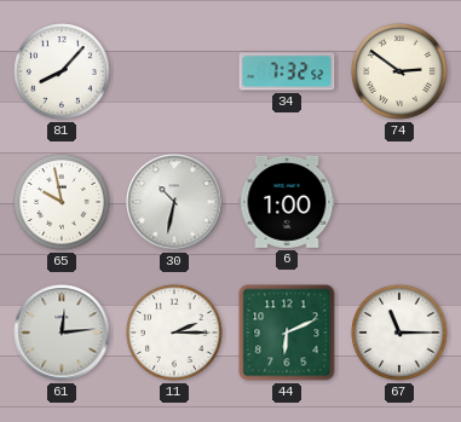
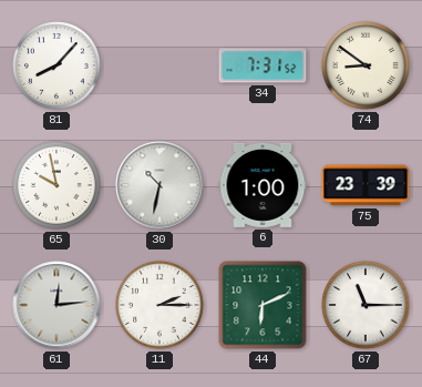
34: 7:32 -> 7:31 (263, 65)
74: 2:51 -> 8:51 (366, 65)
75: none -> 23:39 (366, 185)
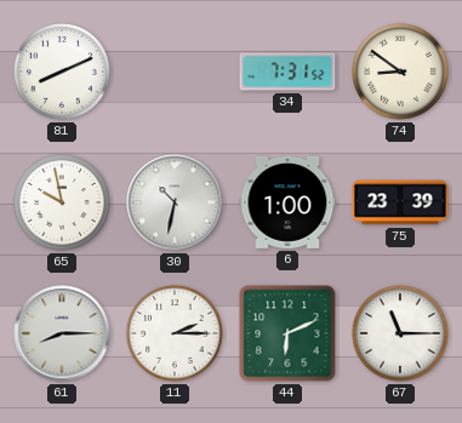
81: 8:07 -> 8:11 (62, 72)
61: 12:14 -> 8:15 (62, 333)
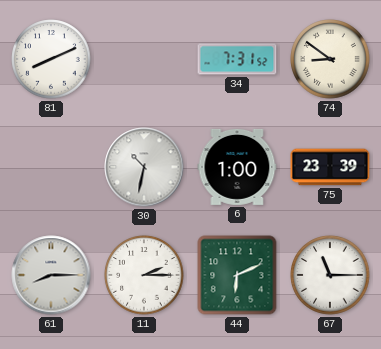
65: 9:58 -> none (62, 202)
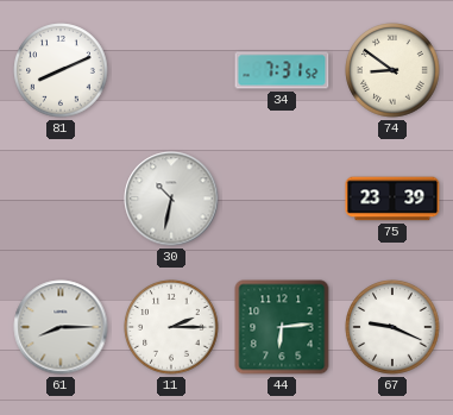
6: 1:00 -> none (237, 167)
44: 6:11 -> 6:14 (282, 327)
67: 11:15 -> 9:19 (392, 327)
